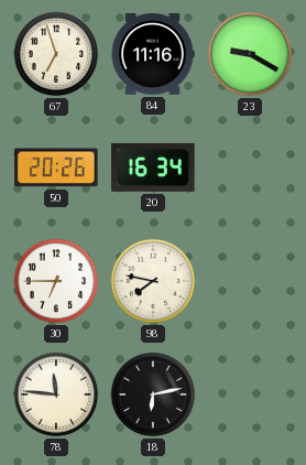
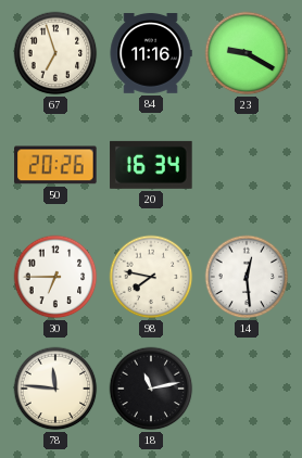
14: none -> 12:29 (247, 277)
18: 6:13 -> 11:13 (151, 389)
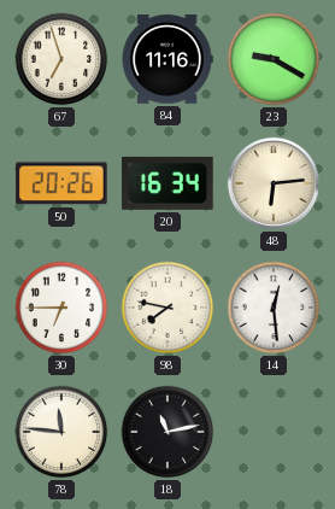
48: none -> 6:14 (274, 183)
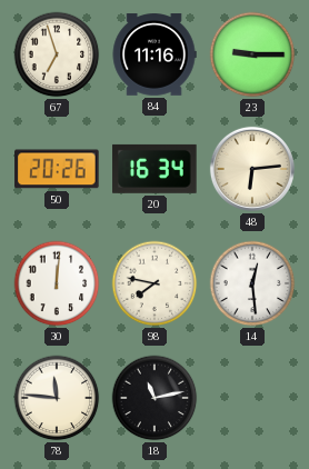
23: 9:20 -> 9:15 (252, 54)
30: 6:45 -> 12:01 (57, 283)
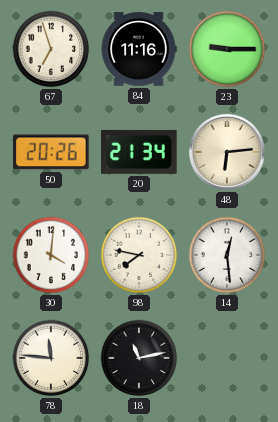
20: 16:34 -> 21:34 (139, 152)
30: 12:01 -> 4:01 (51, 255)
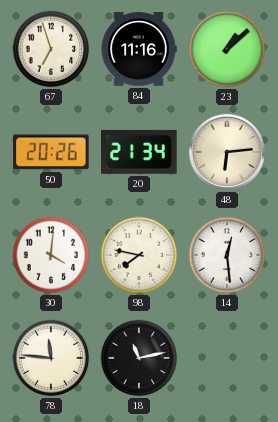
23: 9:15 -> 1:08 (227, 49)
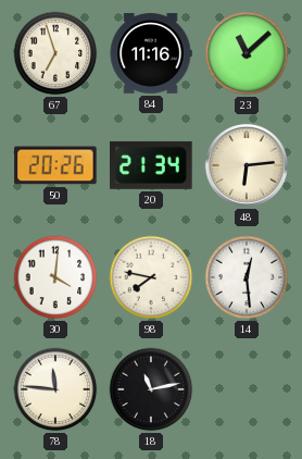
23: 1:08 -> 11:08 (247, 53)
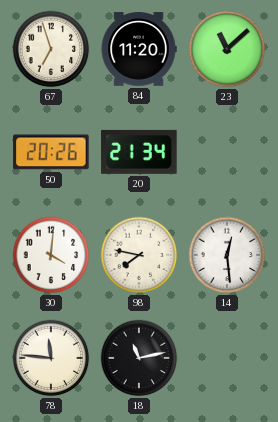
84: 11:16 -> 11:20 (139, 49)
48: 6:14 -> none (247, 165)
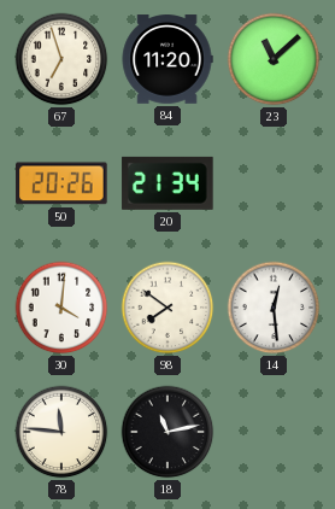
98: 7:47 -> 7:51 (167, 308)
